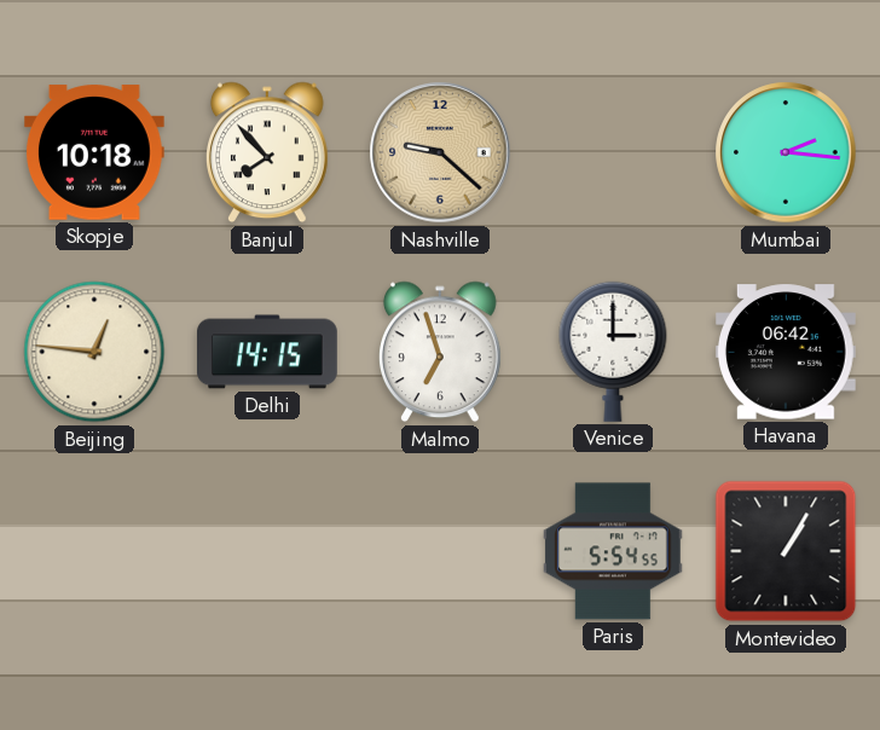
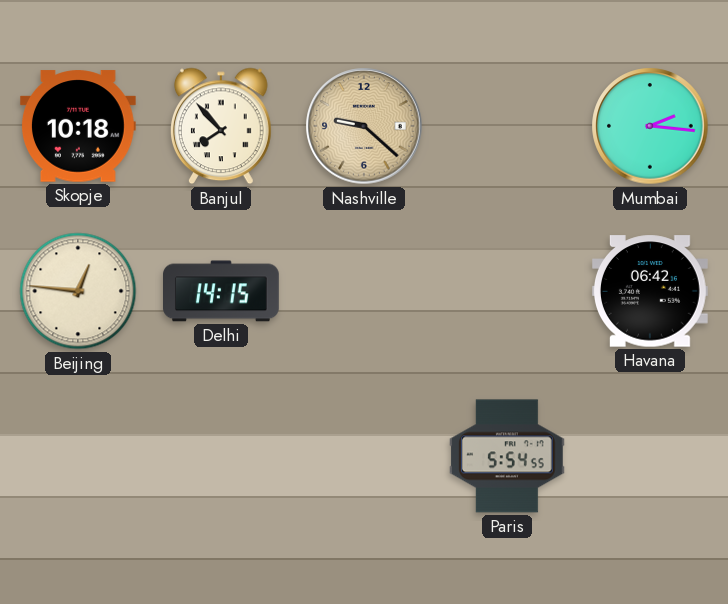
Malmo: 6:57 -> none (441, 352)
Venice: 3:00 -> none (613, 352)
Montevideo: 1:05 -> none (786, 551)
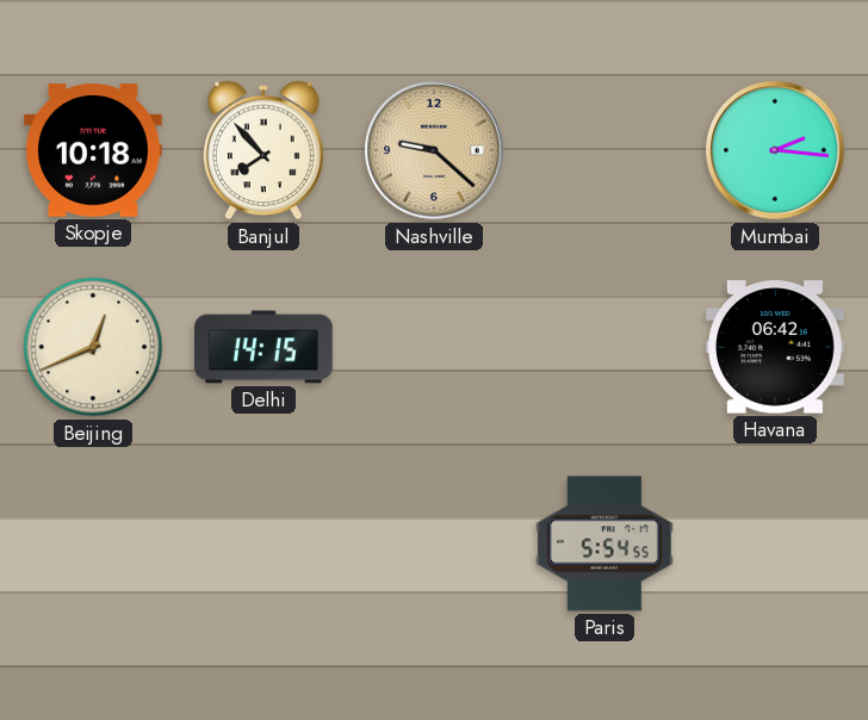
Beijing: 12:46 -> 12:41 (93, 347)
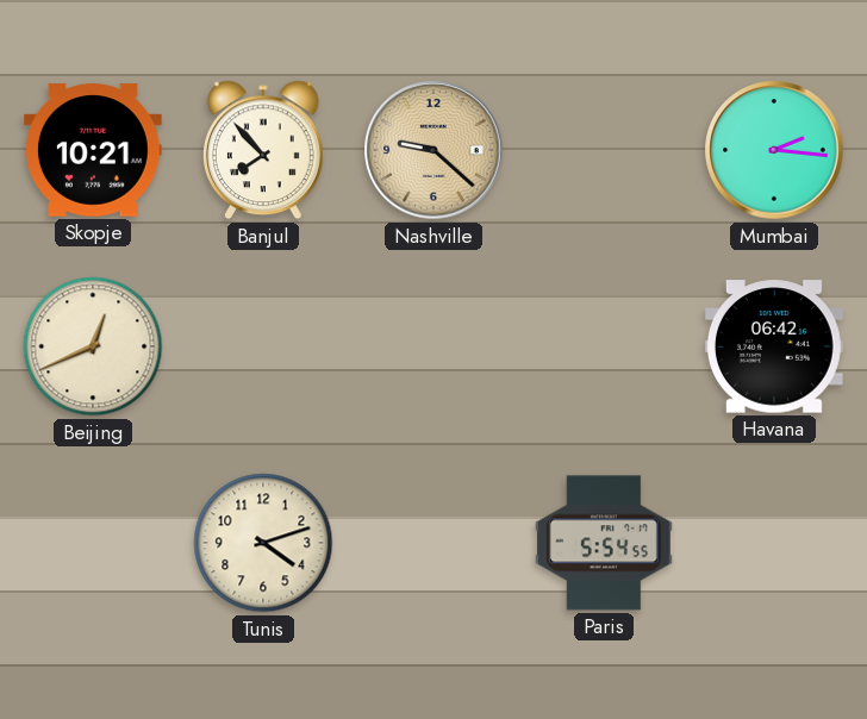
Skopje: 10:18 -> 10:21 (93, 150)
Delhi: 14:15 -> none (265, 347)
Tunis: none -> 4:12 (263, 543)
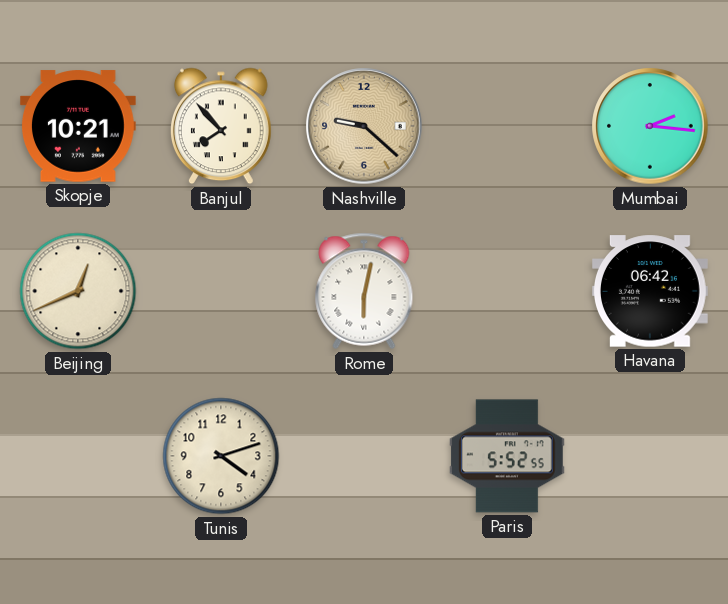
Rome: none -> 6:02 (364, 291)
Paris: 5:54 -> 5:52 (507, 456)
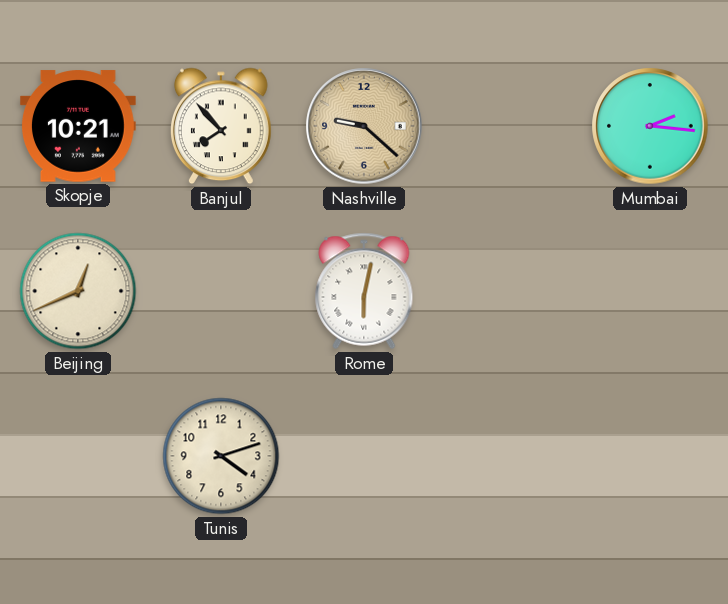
Havana: 06:42 -> none (650, 291)
Paris: 5:52 -> none (507, 456)
